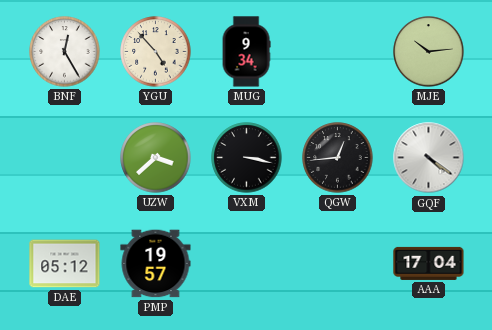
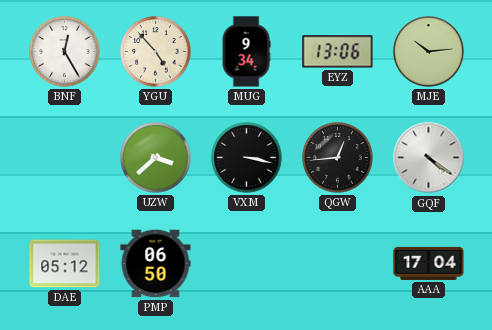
EYZ: none -> 13:06 (338, 52)
PMP: 19:57 -> 06:50 (156, 264)
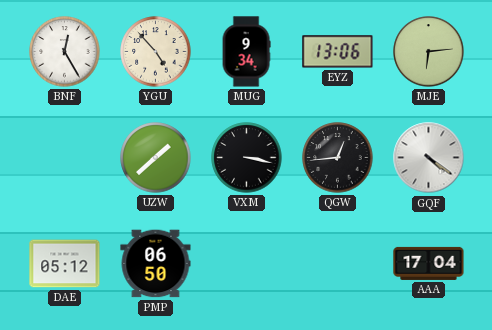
MJE: 10:14 -> 6:14 (429, 52)
UZW: 3:38 -> 1:38 (156, 158)
